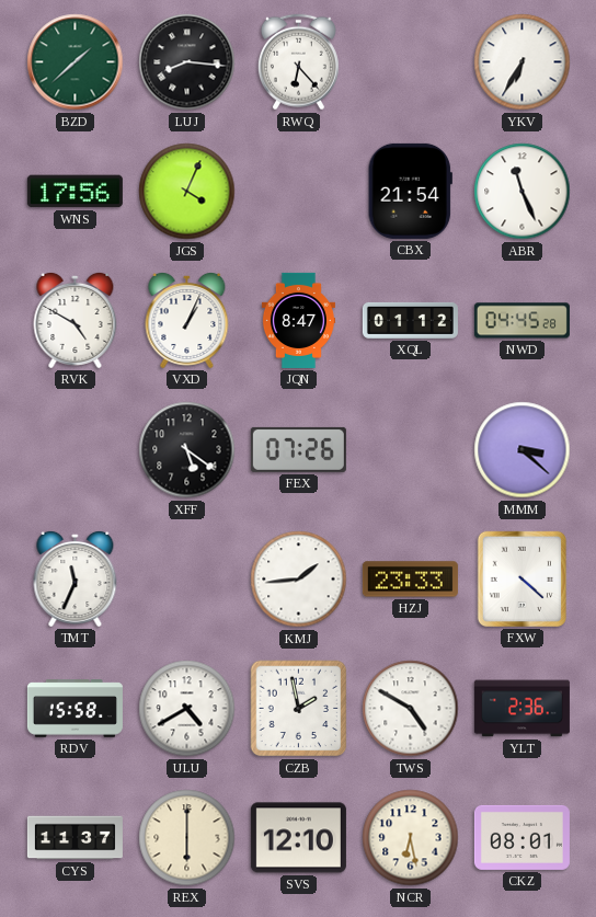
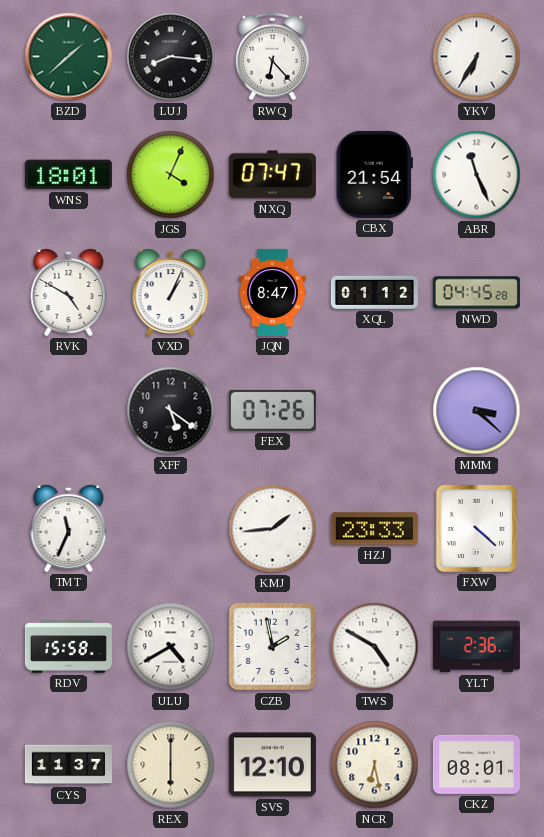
WNS: 17:56 -> 18:01 (68, 175)
NXQ: none -> 07:47 (272, 175)
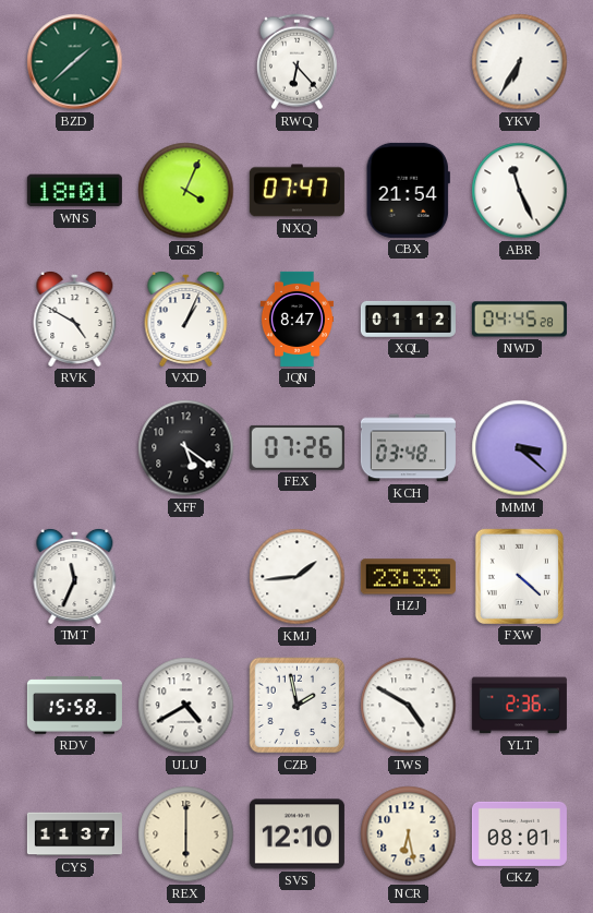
LUJ: 8:16 -> none (171, 57)
KCH: none -> 03:48 (408, 448)
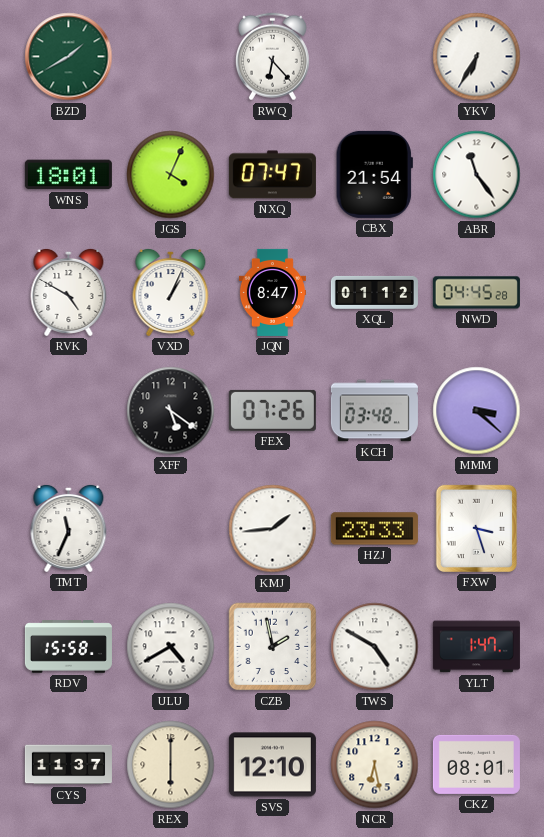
BZD: 1:38 -> 1:40 (69, 57)
ABR: 11:26 -> 11:24 (477, 175)
FXW: 4:22 -> 3:27 (476, 528)
YLT: 2:36 -> 1:47 (476, 647)
